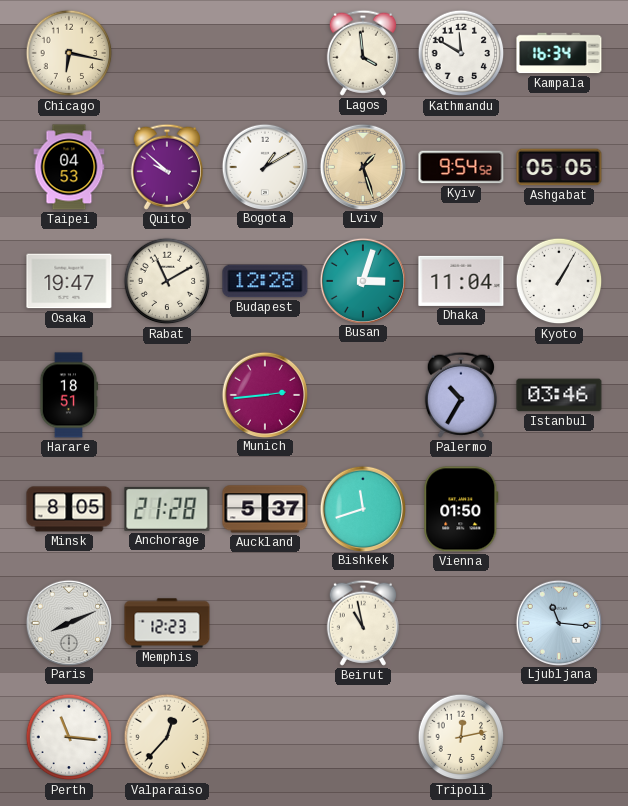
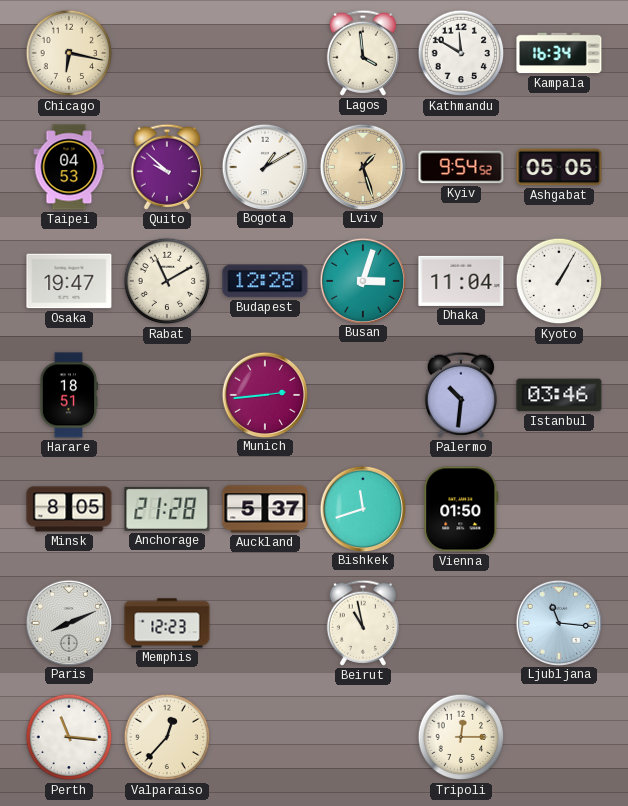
Palermo: 10:35 -> 10:31 (461, 395)
Tripoli: 12:13 -> 12:15 (461, 737)
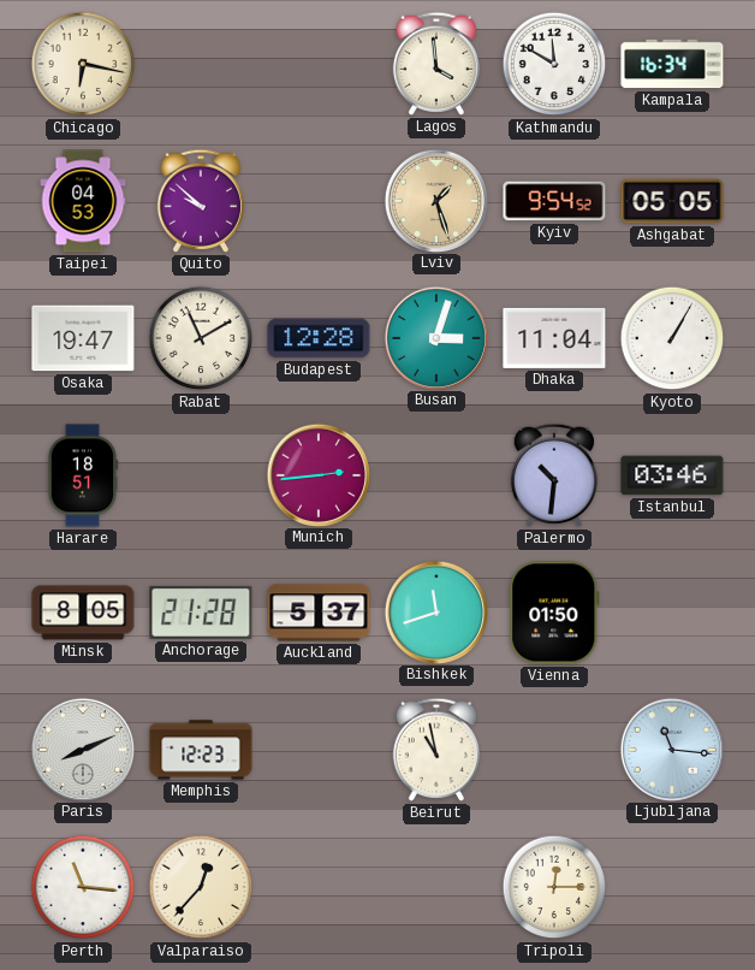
Bogota: 1:10 -> none (264, 166)
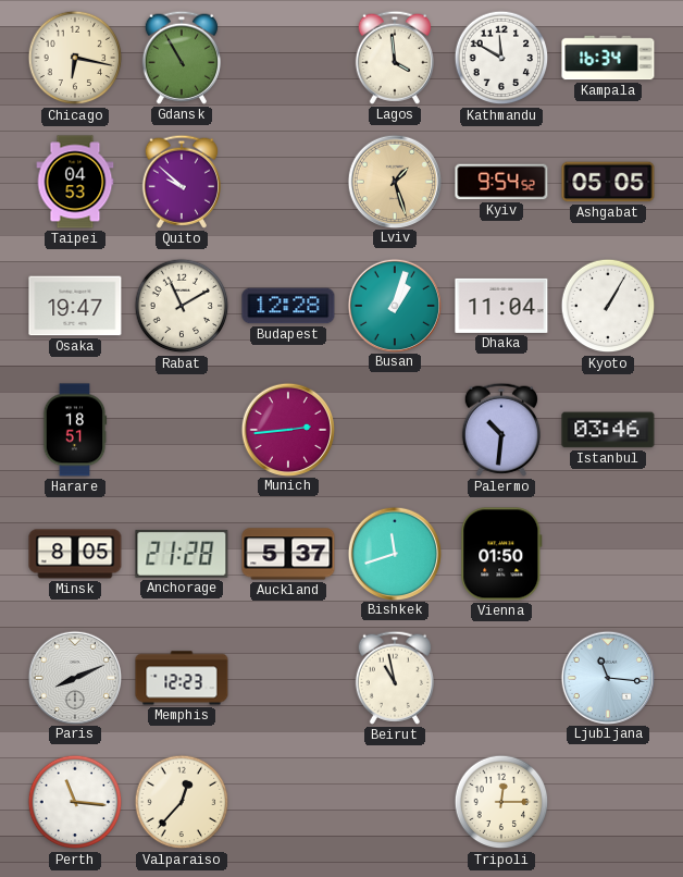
Gdansk: none -> 10:55 (182, 58)
Busan: 3:03 -> 1:03 (394, 305)
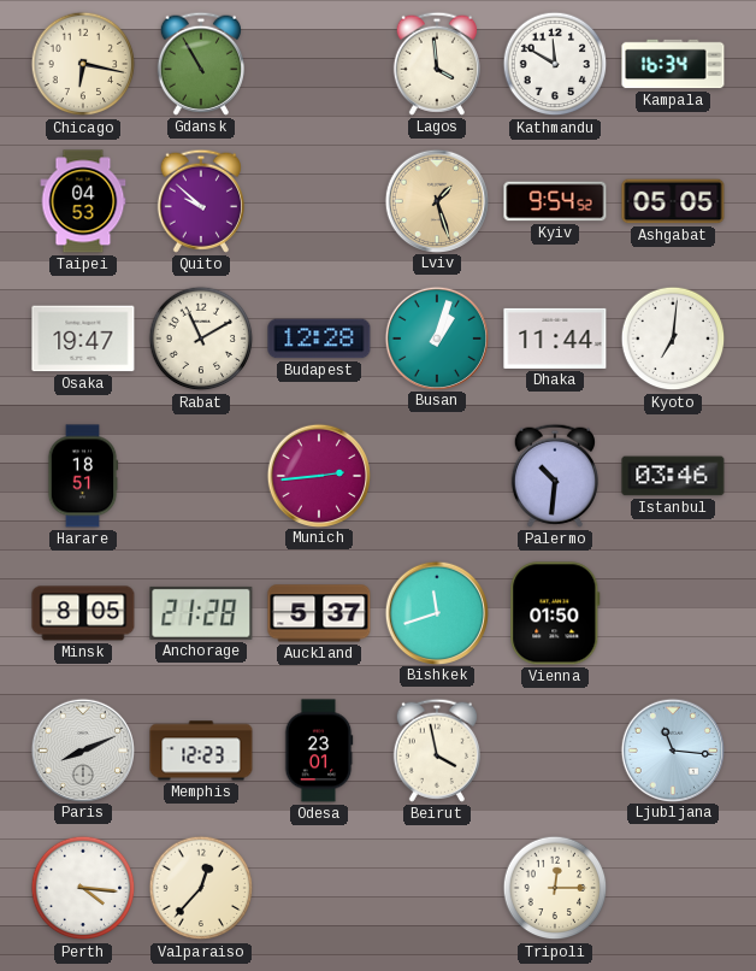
Dhaka: 11:04 -> 11:44 (555, 339)
Kyoto: 1:05 -> 7:01 (673, 339)
Odesa: none -> 23:01 (319, 751)
Beirut: 10:58 -> 3:58 (437, 751)
Perth: 11:16 -> 4:16 (83, 888)
